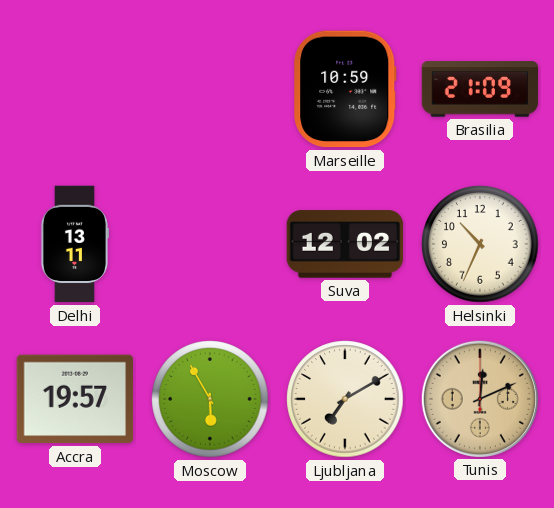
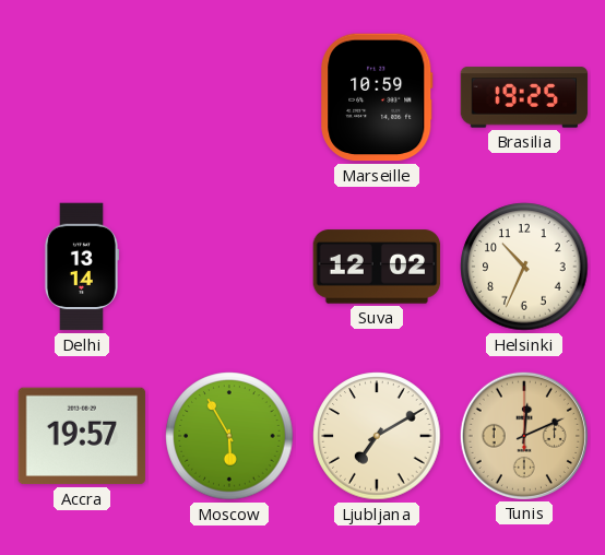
Brasilia: 21:09 -> 19:25 (524, 97)
Delhi: 13:11 -> 13:14 (82, 267)
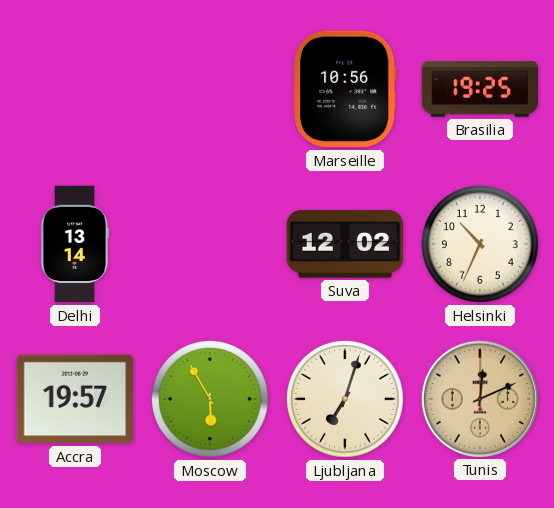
Marseille: 10:59 -> 10:56 (345, 89)
Ljubljana: 7:10 -> 7:03 (345, 399)
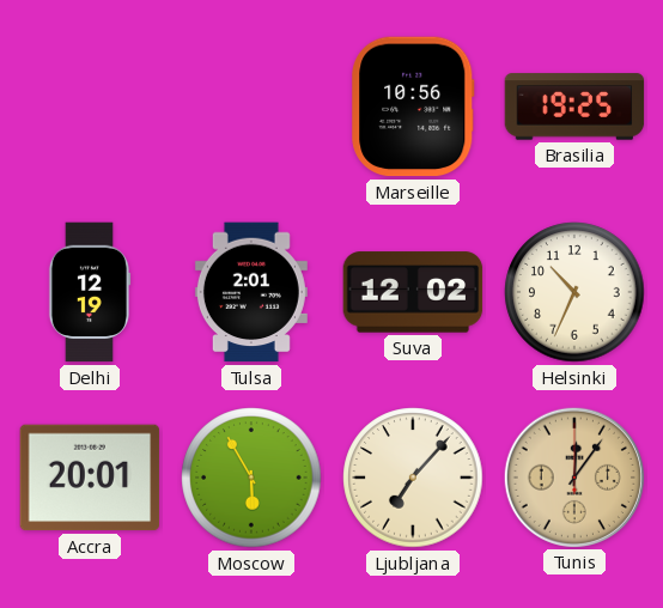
Delhi: 13:14 -> 12:19 (90, 292)
Tulsa: none -> 2:01 (251, 292)
Accra: 19:57 -> 20:01 (90, 478)
Ljubljana: 7:03 -> 7:07 (413, 478)
Tunis: 12:11 -> 12:06 (573, 476)
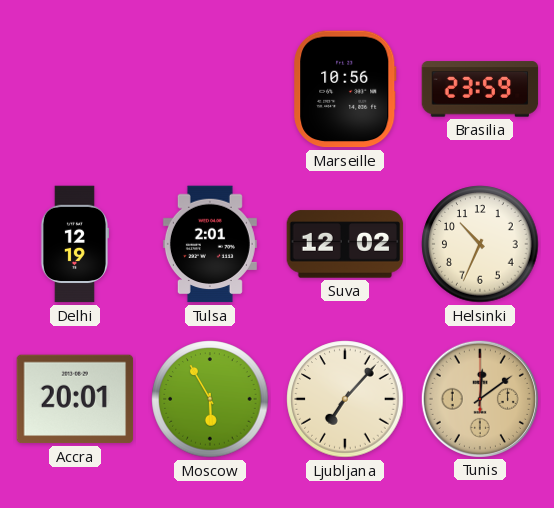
Brasilia: 19:25 -> 23:59 (480, 89)
Tunis: 12:06 -> 12:09 (479, 398)
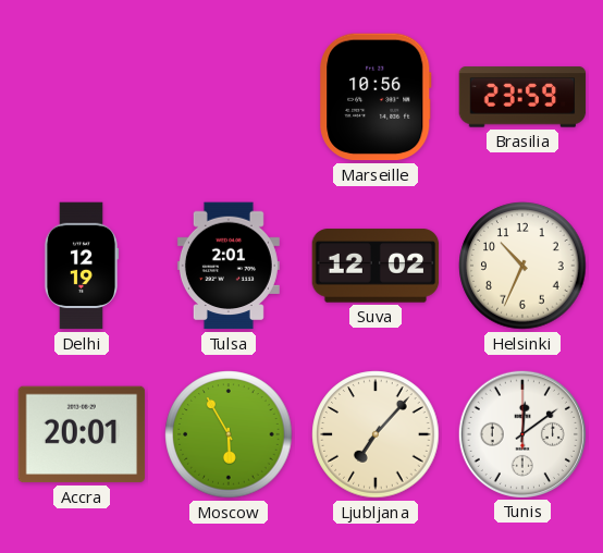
Tunis dial: champagne -> white (521, 433)
